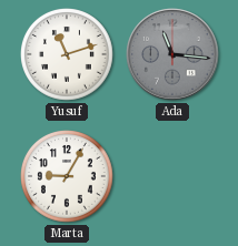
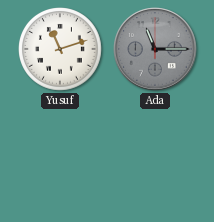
Ada: 11:16 -> 11:15 (155, 49)
Marta: 9:05 -> none (68, 177)
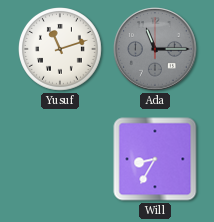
Will: none -> 8:35 (155, 159)
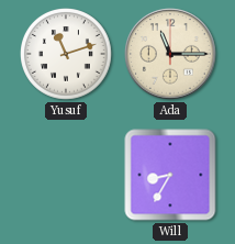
Ada dial: grey -> cream (170, 54)
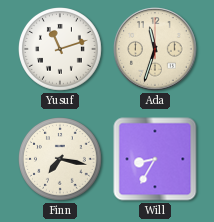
Ada: 11:15 -> 11:33 (155, 49)
Finn: none -> 7:17 (61, 160)
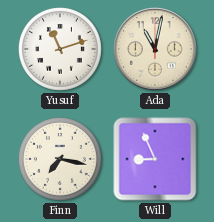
Ada: 11:33 -> 11:02 (155, 49)
Will: 8:35 -> 8:56 (155, 159)
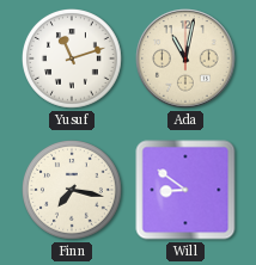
Will: 8:56 -> 8:51 (185, 190)
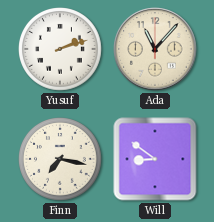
Yusuf: 11:12 -> 2:12 (61, 50)
Ada: 11:02 -> 11:07 (155, 49)
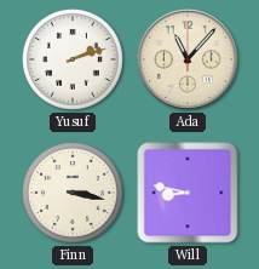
Finn: 7:17 -> 3:17 (74, 194)
Will: 8:51 -> 8:47 (188, 193)
